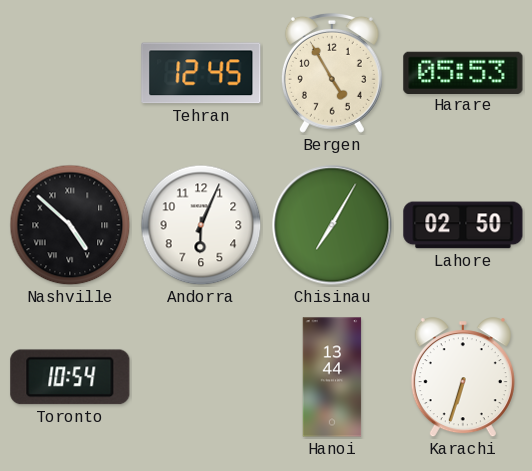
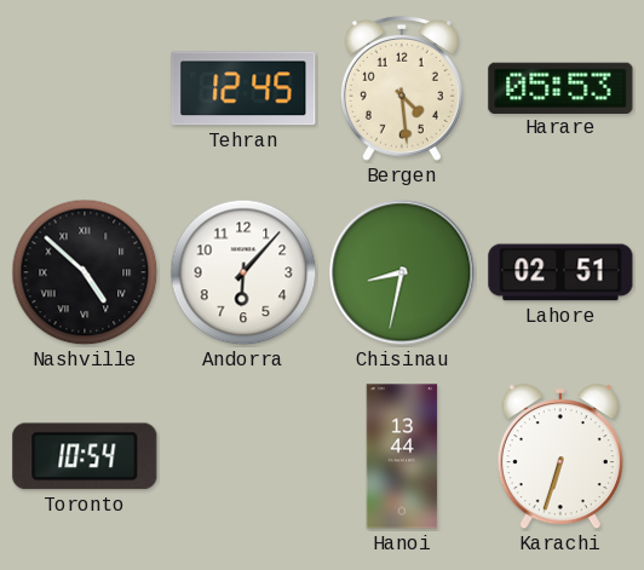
Bergen: 4:55 -> 4:29 (402, 88)
Andorra: 6:04 -> 6:07 (243, 272)
Chisinau: 7:05 -> 8:32 (402, 272)
Lahore: 02:50 -> 02:51 (560, 272)
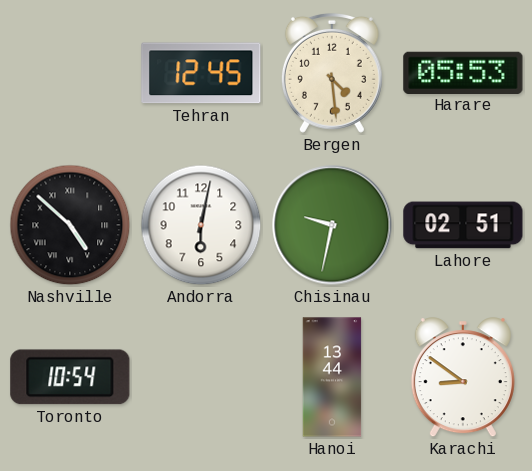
Andorra: 6:07 -> 6:02 (201, 225)
Chisinau: 8:32 -> 9:32 (332, 225)
Karachi: 6:33 -> 8:51 (463, 378)
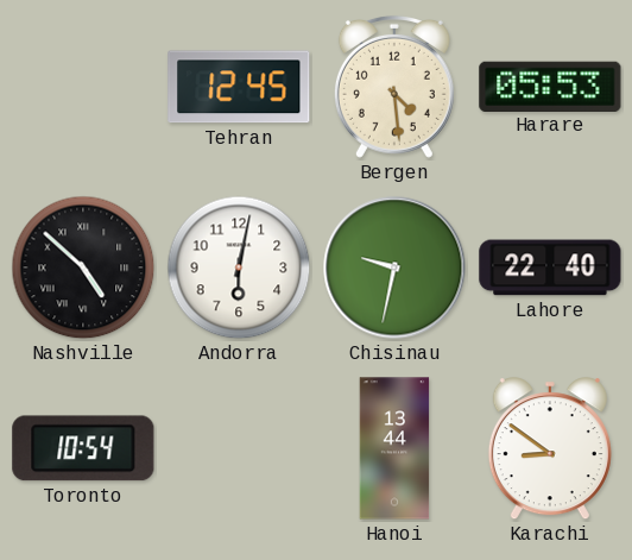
Lahore: 02:51 -> 22:40 (550, 268)
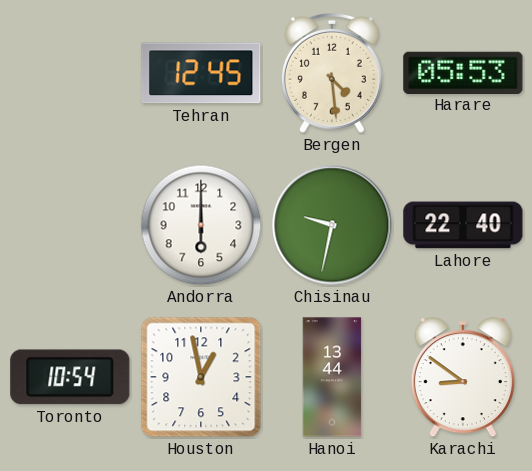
Nashville: 4:52 -> none (83, 268)
Andorra: 6:02 -> 6:00 (201, 225)
Houston: none -> 12:58 (201, 377)
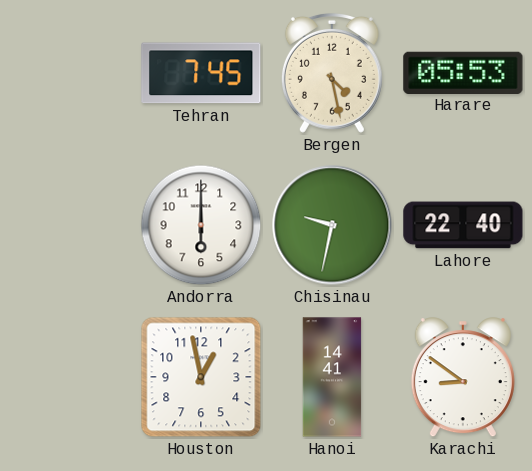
Tehran: 12:45 -> 7:45 (201, 73)
Bergen: 4:29 -> 4:28 (332, 73)
Toronto: 10:54 -> none (70, 377)
Hanoi: 13:44 -> 14:41 (332, 377)
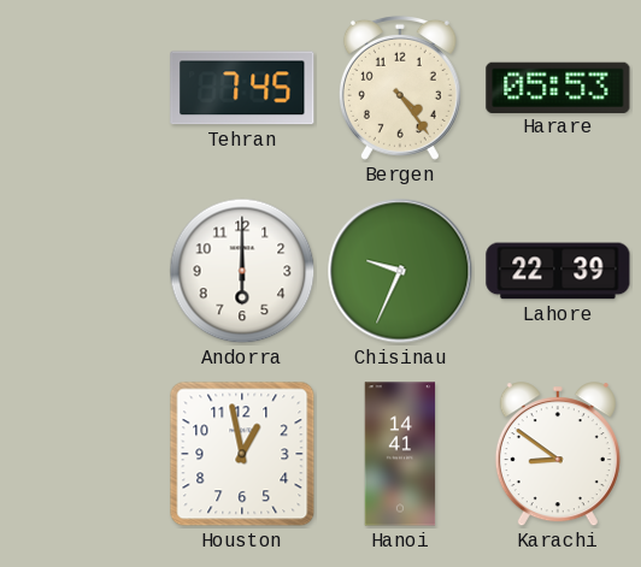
Bergen: 4:28 -> 4:24 (400, 88)
Chisinau: 9:32 -> 9:34 (400, 271)
Lahore: 22:40 -> 22:39 (558, 271)
